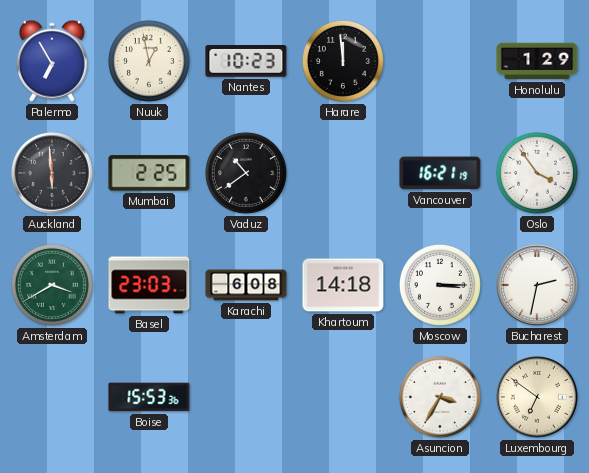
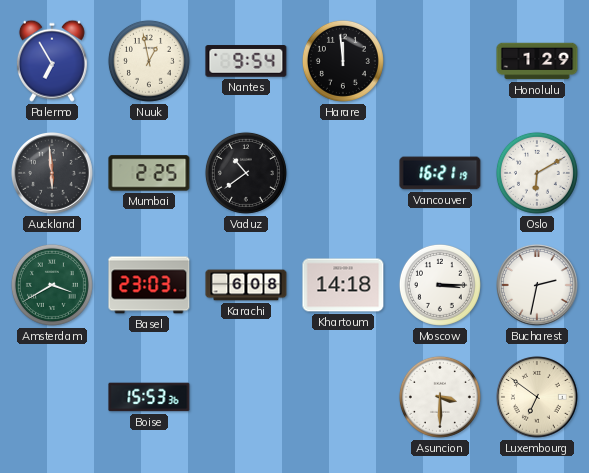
Nantes: 10:23 -> 9:54 (246, 61)
Oslo: 3:54 -> 6:10 (537, 173)
Asuncion: 3:35 -> 3:30 (440, 397)
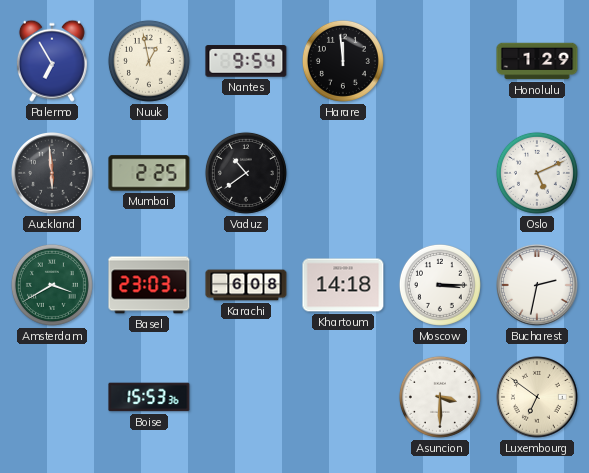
Vancouver: 16:21 -> none (440, 173)
Oslo: 6:10 -> 5:11 (537, 173)
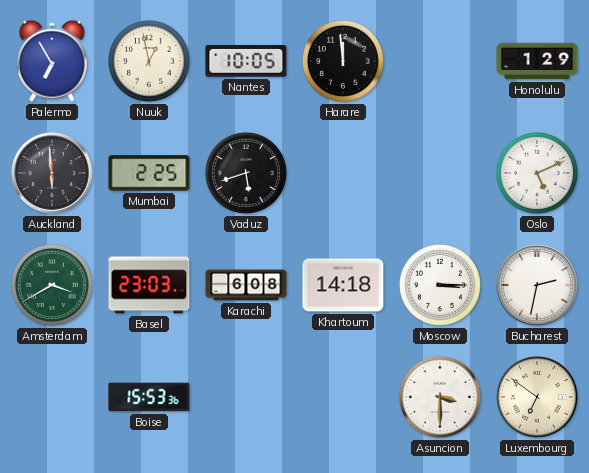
Nantes: 9:54 -> 10:05 (246, 61)
Vaduz: 10:39 -> 5:42 (246, 173)
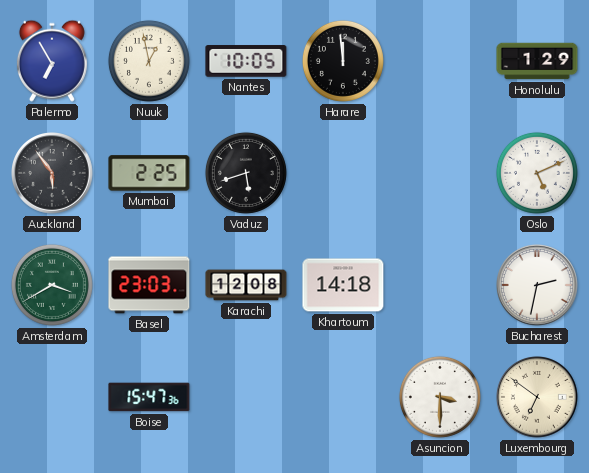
Auckland: 5:59 -> 5:54 (53, 174)
Karachi: 6:08 -> 12:08 (246, 285)
Moscow: 3:15 -> none (440, 285)
Boise: 15:53 -> 15:47 (149, 397)
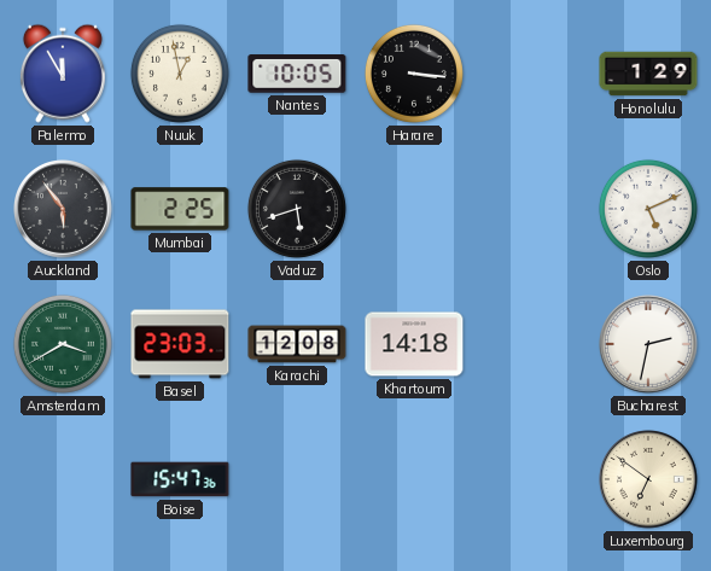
Palermo: 6:55 -> 11:55 (63, 74)
Harare: 11:59 -> 3:16 (414, 74)
Asuncion: 3:30 -> none (440, 397)
